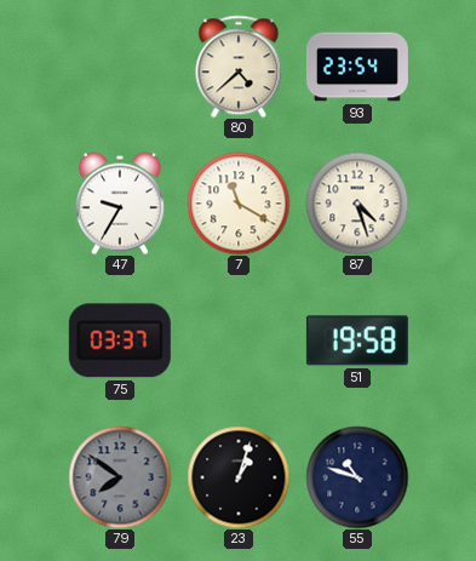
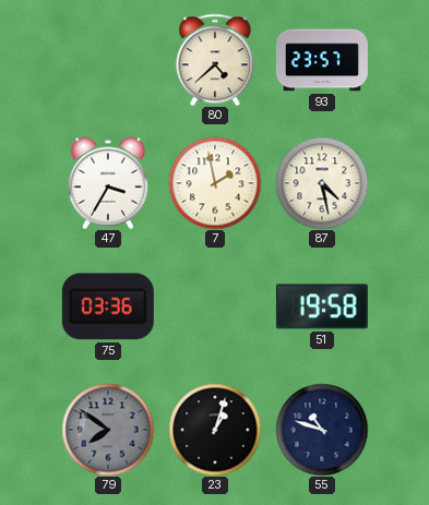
93: 23:54 -> 23:57 (322, 60)
47: 9:35 -> 3:35 (108, 183)
7: 11:20 -> 1:58 (215, 183)
87: 4:27 -> 4:28 (322, 183)
75: 03:37 -> 03:36 (108, 306)
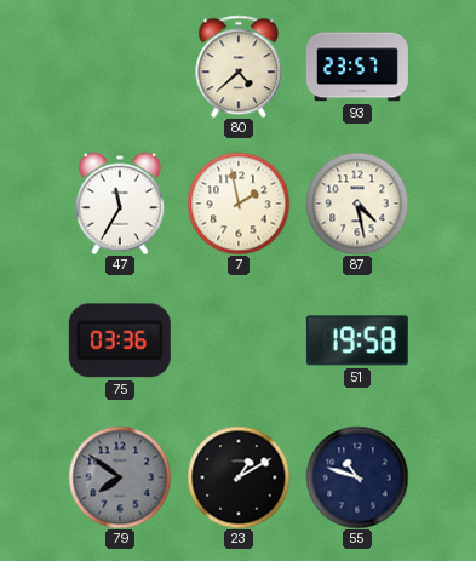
47: 3:35 -> 11:35 (120, 204)
23: 1:03 -> 1:10 (239, 477)
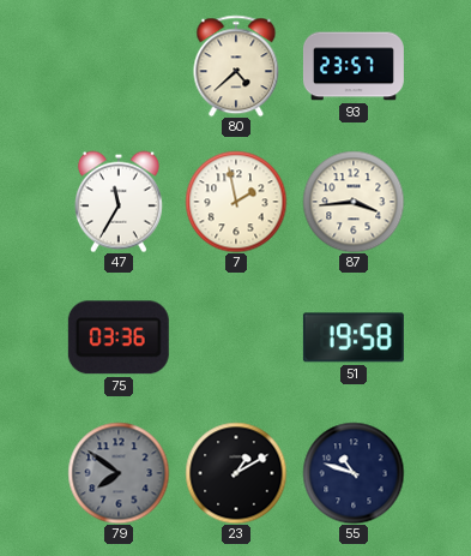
87: 4:28 -> 3:44 (354, 202)
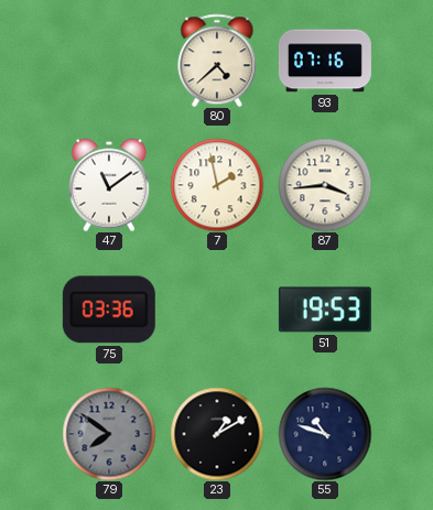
93: 23:57 -> 07:16 (325, 61)
47: 11:35 -> 11:09 (109, 185)
51: 19:58 -> 19:53 (325, 310)
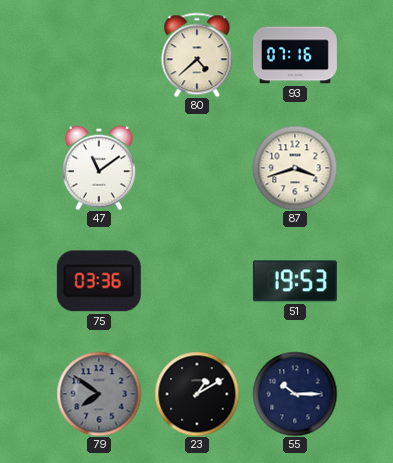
7: 1:58 -> none (217, 185)
87: 3:44 -> 3:42 (295, 168)
55: 10:48 -> 10:15 (295, 394)
